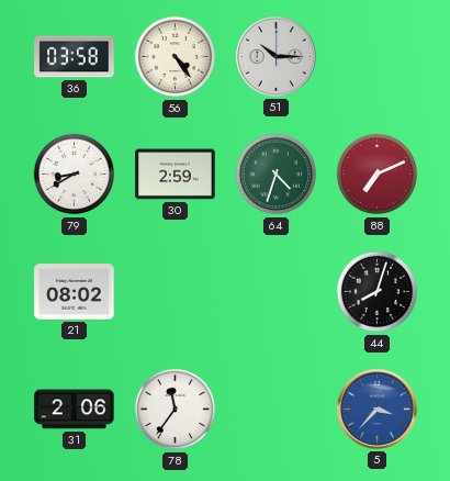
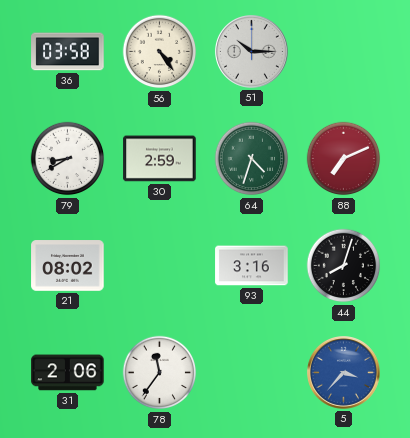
93: none -> 3:16 (252, 266)
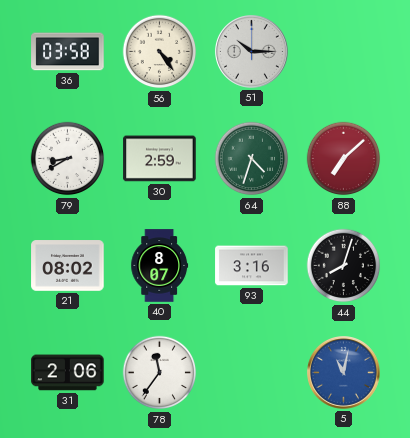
88: 7:11 -> 7:08 (344, 159)
40: none -> 8:07 (160, 266)
5: 3:37 -> 11:02 (344, 373)
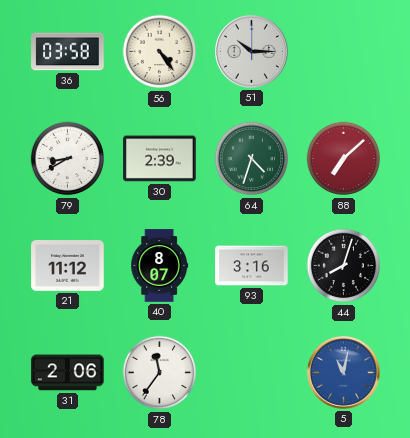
30: 2:59 -> 2:39 (160, 159)
21: 08:02 -> 11:12 (68, 266)
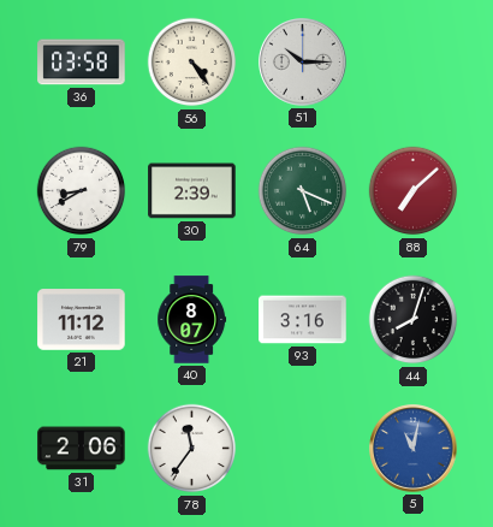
64: 4:33 -> 5:19 (303, 191)
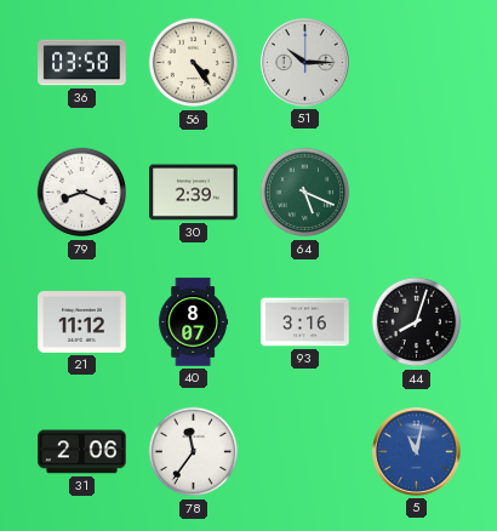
79: 8:40 -> 8:19 (82, 193)
88: 7:08 -> none (414, 191)
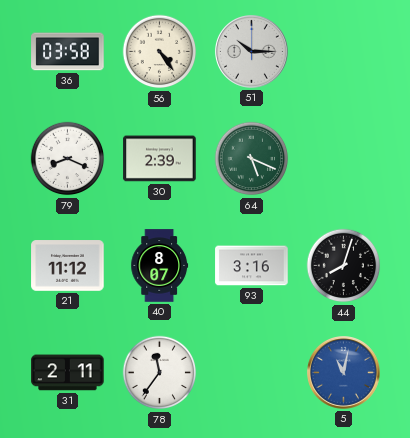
31: 2:06 -> 2:11 (68, 373)
